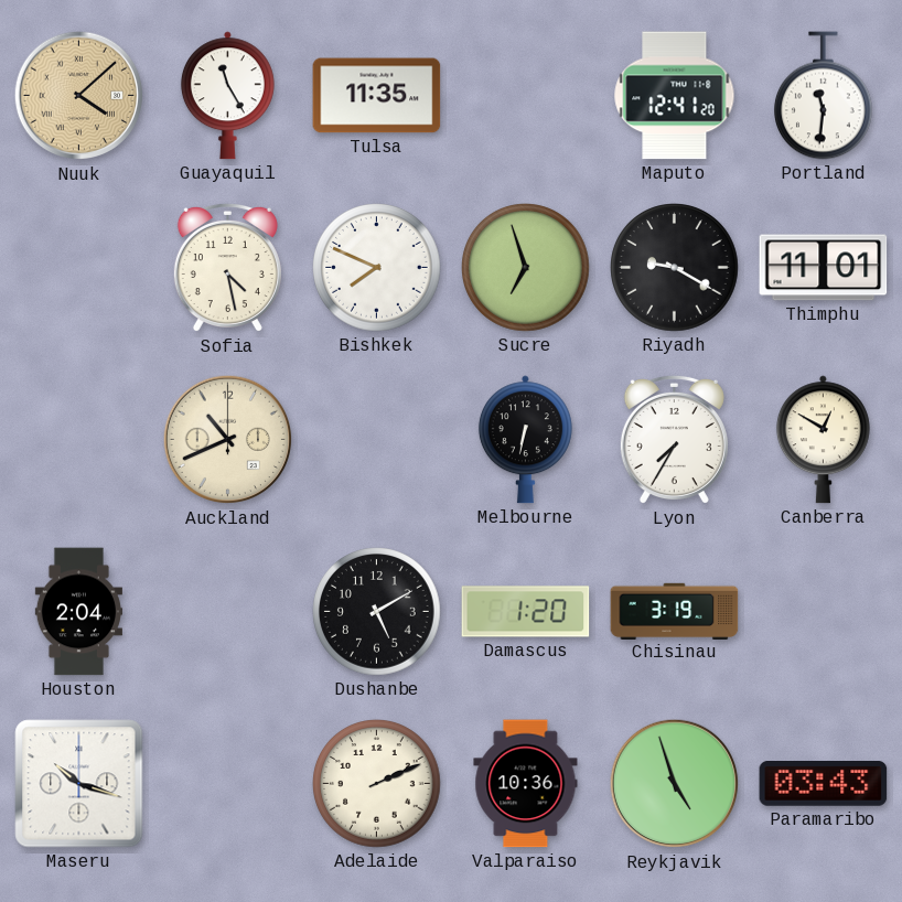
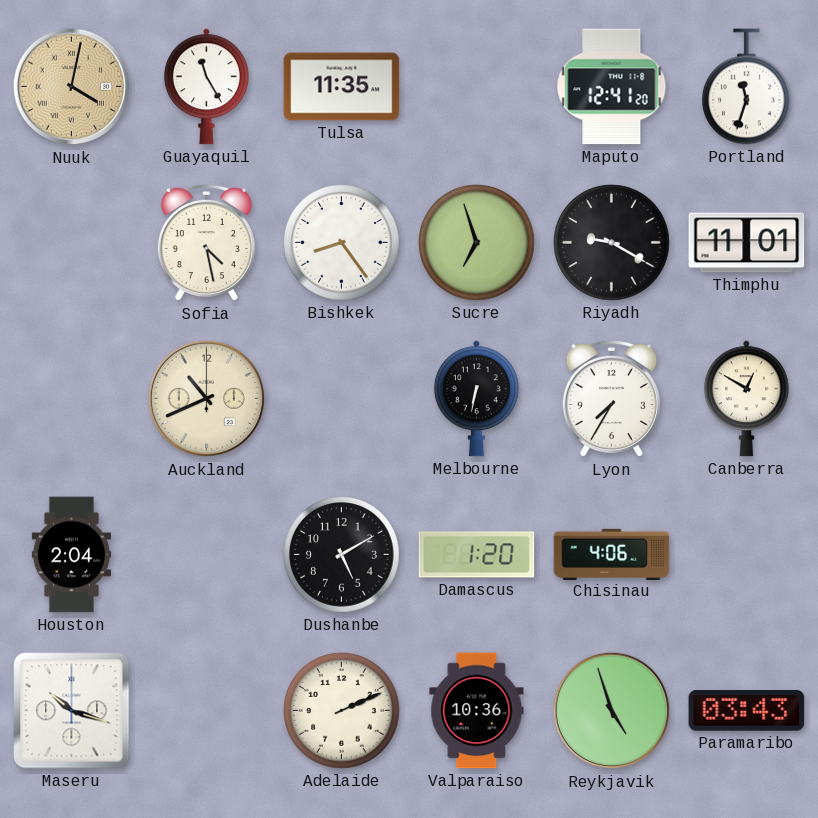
Nuuk: 4:08 -> 4:02 (72, 87)
Portland: 11:31 -> 11:33 (747, 87)
Bishkek: 7:49 -> 8:24 (342, 243)
Chisinau: 3:19 -> 4:06 (612, 554)
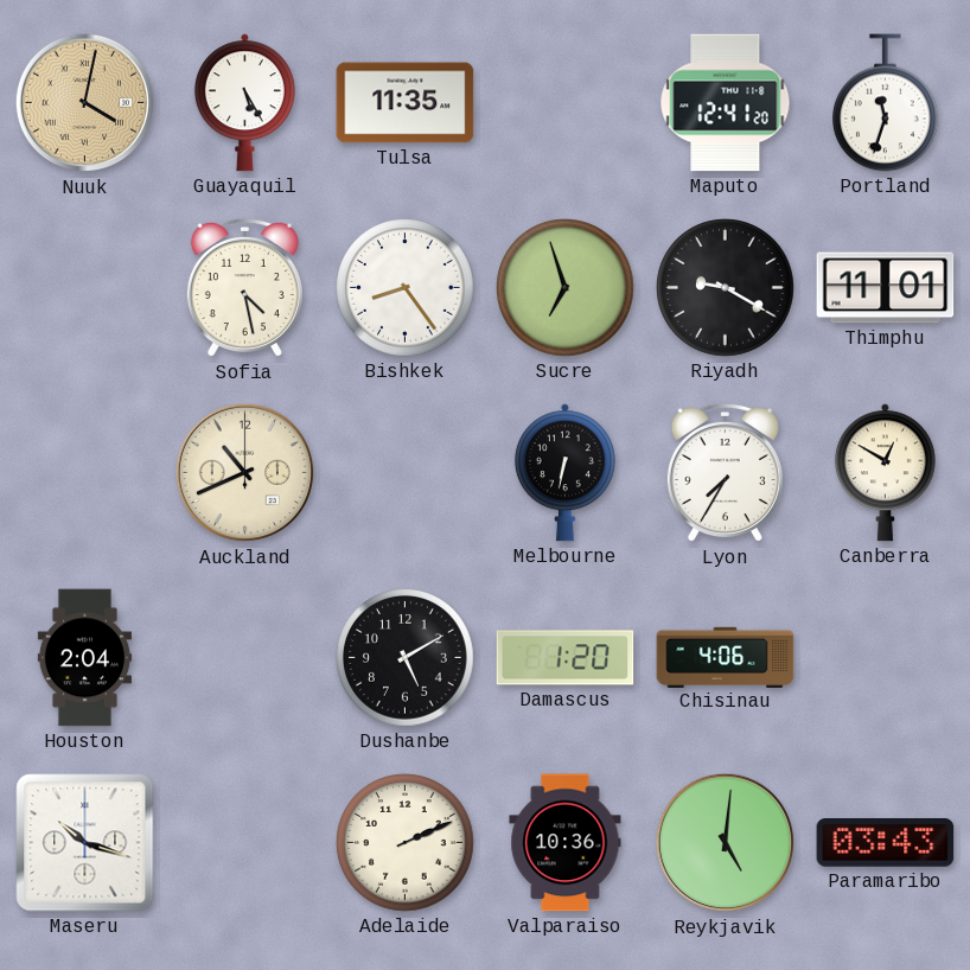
Guayaquil: 11:25 -> 5:25 (244, 103)
Reykjavik: 4:57 -> 5:01 (726, 843)
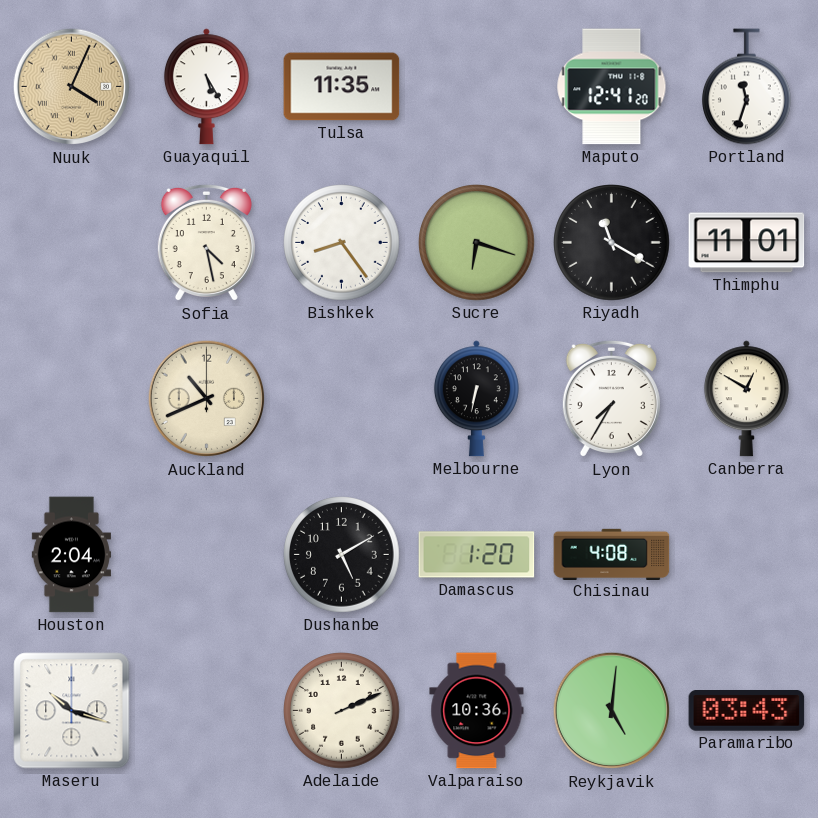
Nuuk: 4:02 -> 4:04 (72, 87)
Sucre: 6:57 -> 6:18 (477, 243)
Riyadh: 9:20 -> 11:20 (612, 243)
Chisinau: 4:06 -> 4:08 (612, 554)
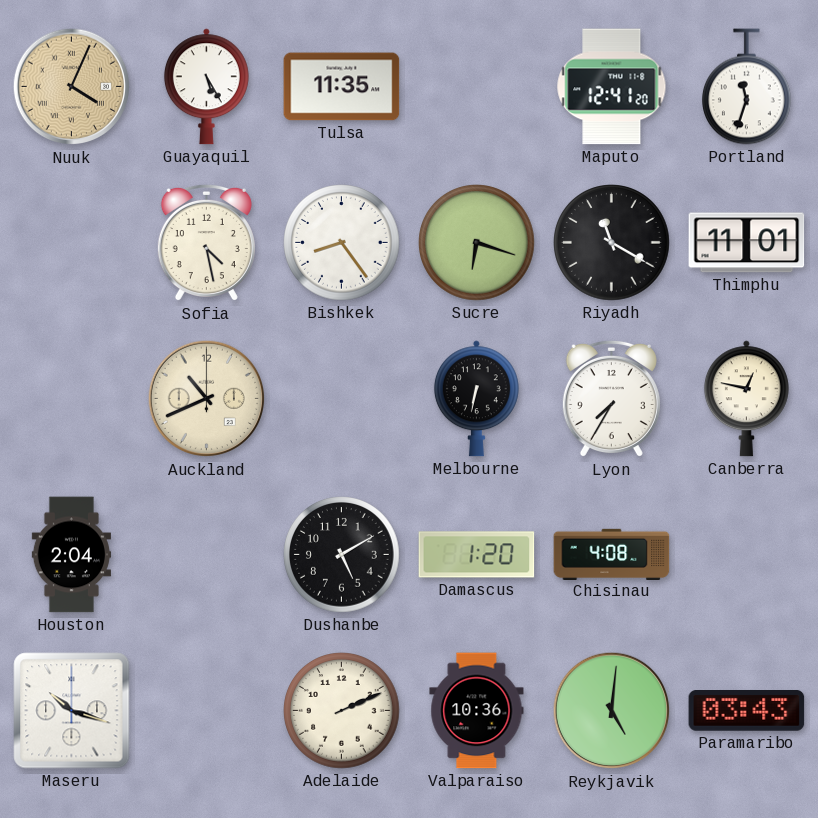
Canberra: 12:50 -> 12:47 (746, 399)
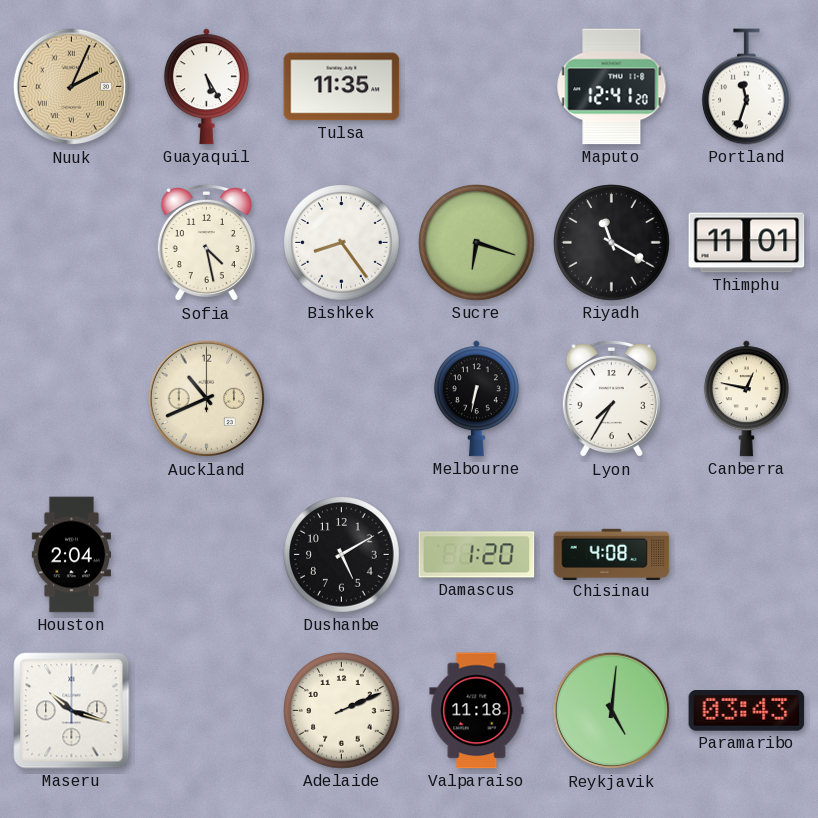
Nuuk: 4:04 -> 2:04 (72, 87)
Valparaiso: 10:36 -> 11:18 (477, 711)
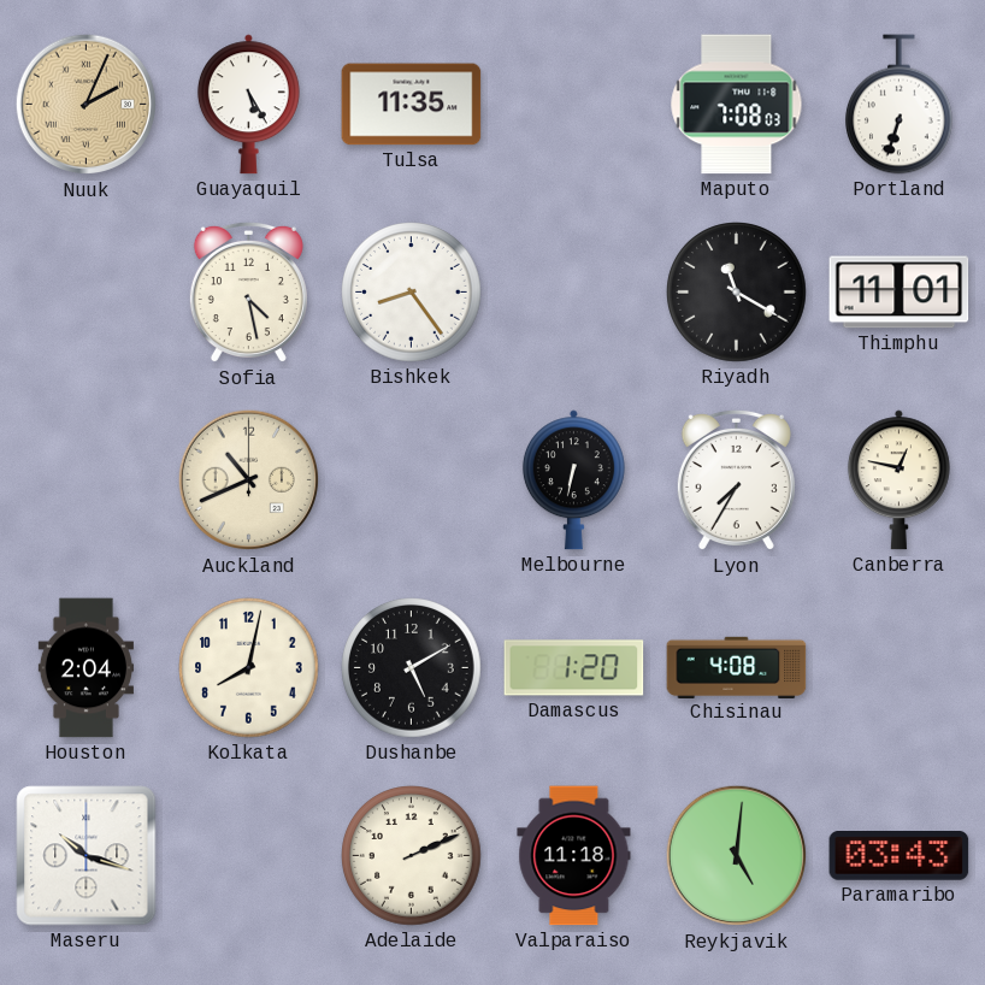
Maputo: 12:41 -> 7:08 (737, 105)
Portland: 11:33 -> 6:33 (900, 105)
Sucre: 6:18 -> none (477, 243)
Kolkata: none -> 8:02 (249, 668)
